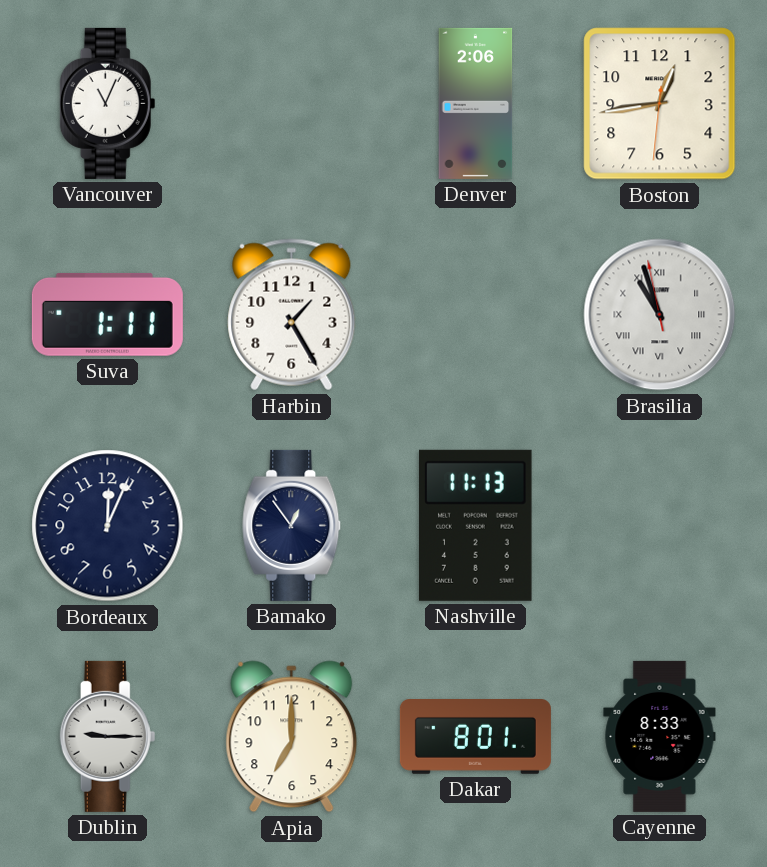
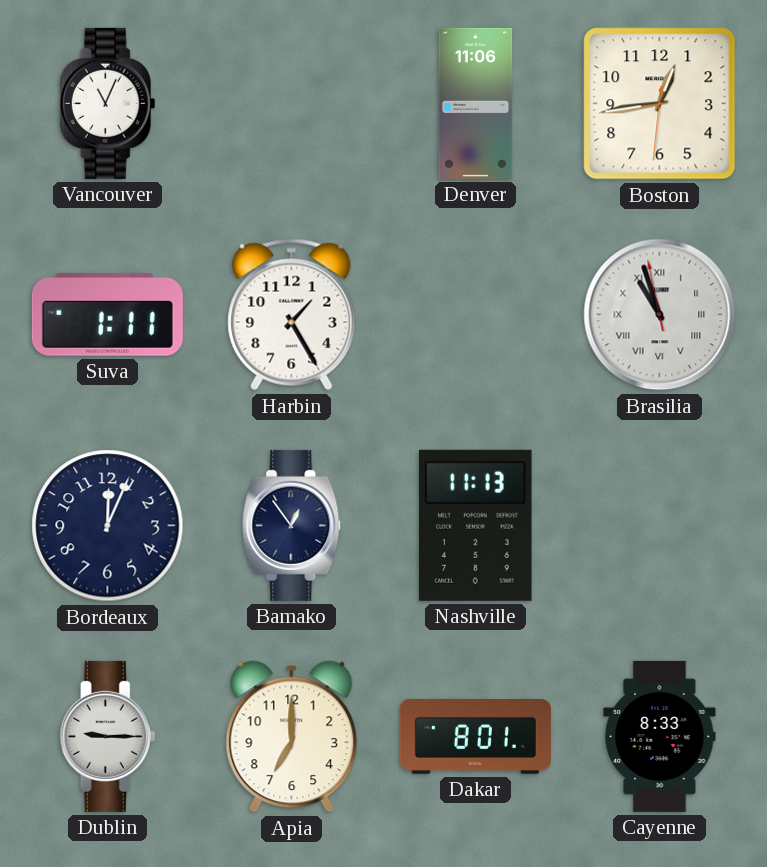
Denver: 2:06 -> 11:06 (476, 103)
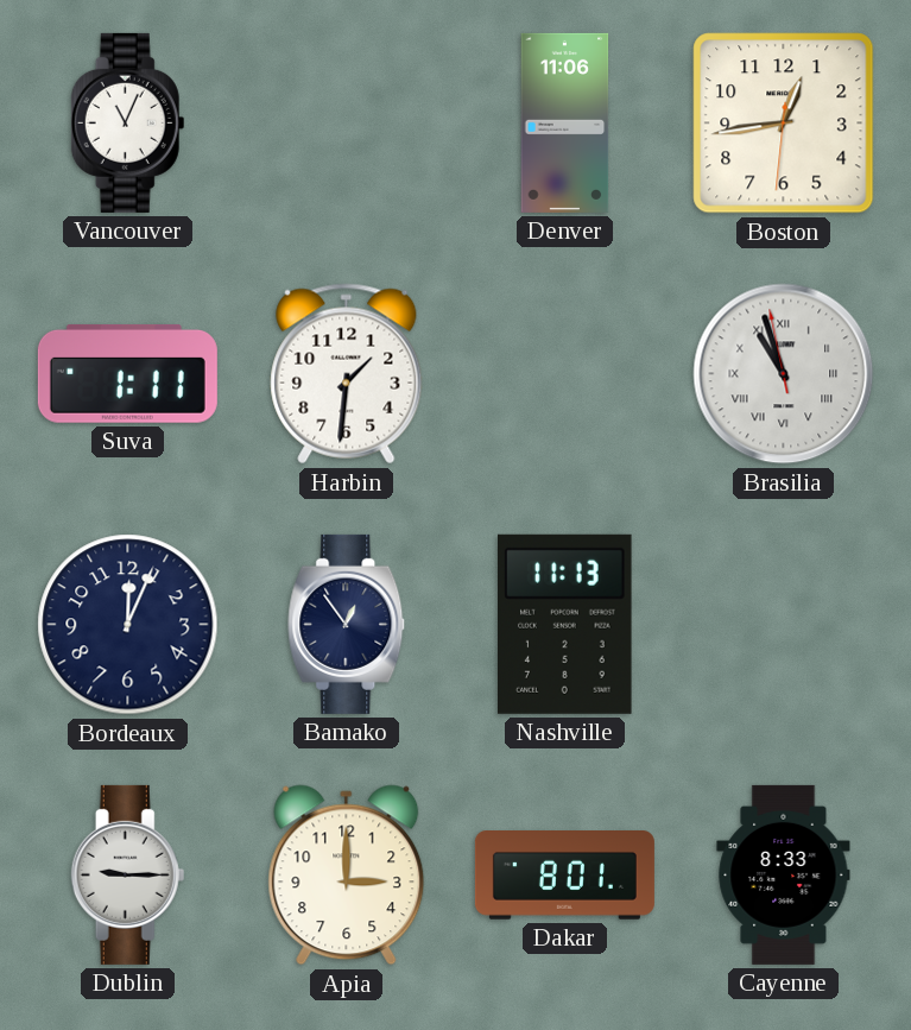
Harbin: 1:25 -> 1:31 (347, 374)
Apia: 7:00 -> 3:00 (347, 876)
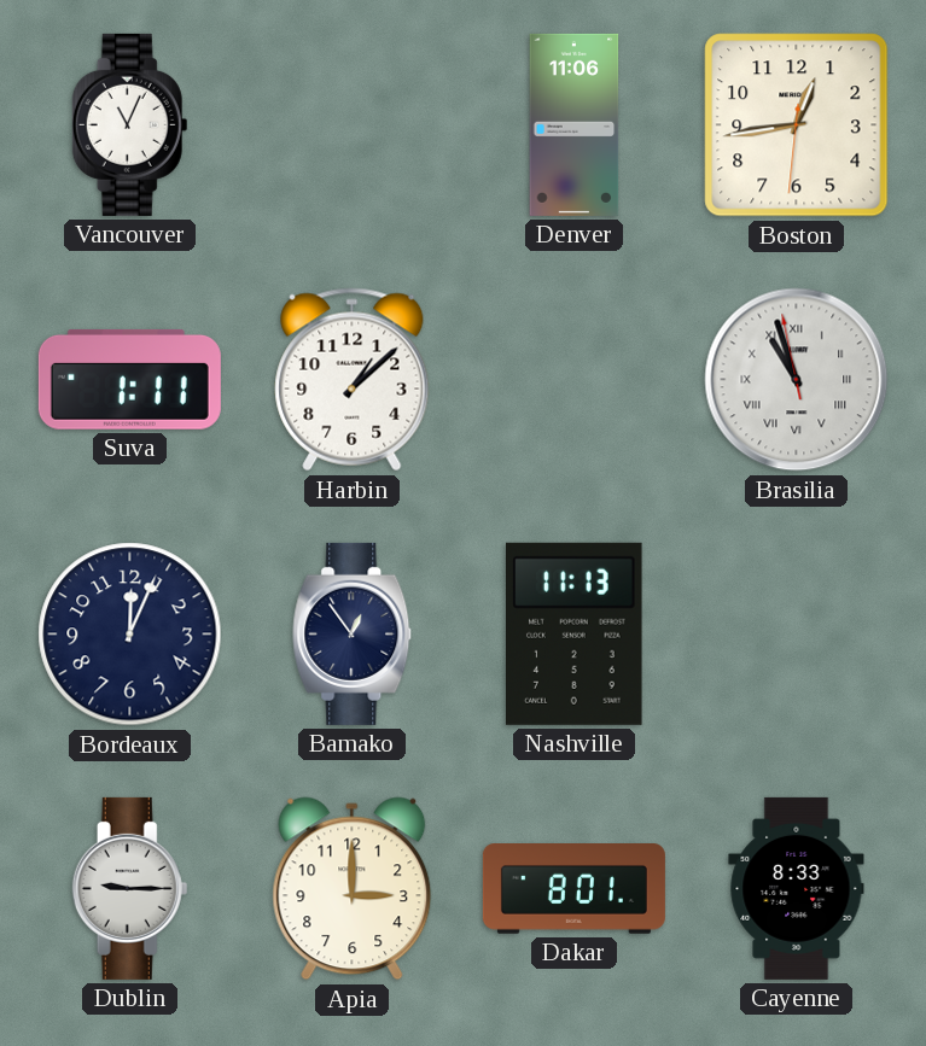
Harbin: 1:31 -> 1:08 (353, 380)
